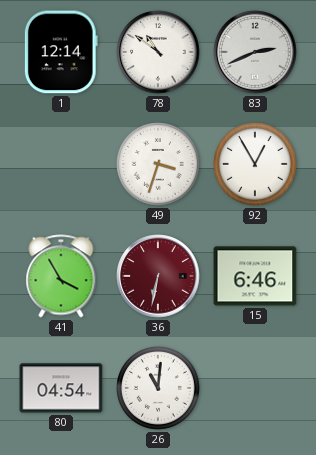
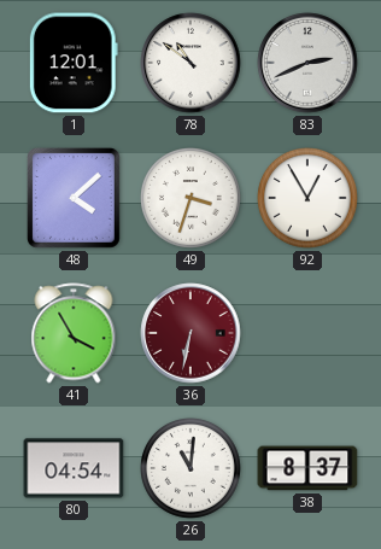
1: 12:14 -> 12:01 (74, 63)
48: none -> 4:08 (75, 199)
15: 6:46 -> none (255, 276)
38: none -> 8:37 (307, 468)
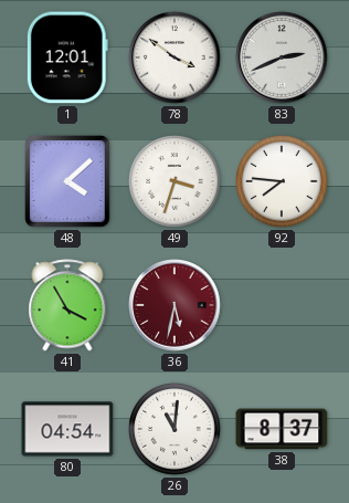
78: 10:51 -> 3:51 (174, 57)
92: 12:55 -> 7:46 (283, 182)
36: 6:32 -> 5:32 (174, 305)
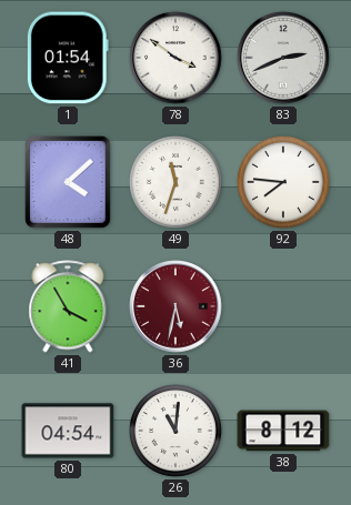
1: 12:01 -> 01:54 (68, 58)
49: 3:33 -> 11:33 (177, 183)
38: 8:37 -> 8:12 (283, 431)
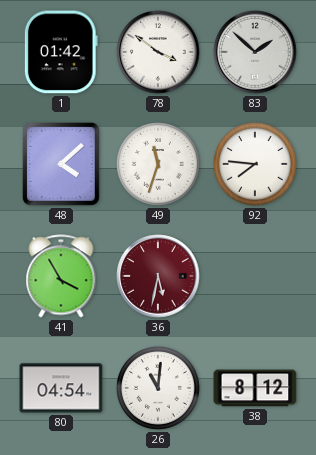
1: 01:54 -> 01:42 (61, 52)
83: 2:41 -> 1:52 (255, 52)
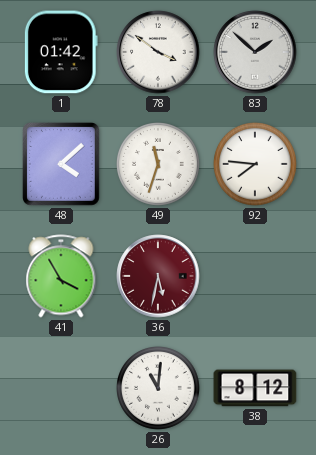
80: 04:54 -> none (61, 388)
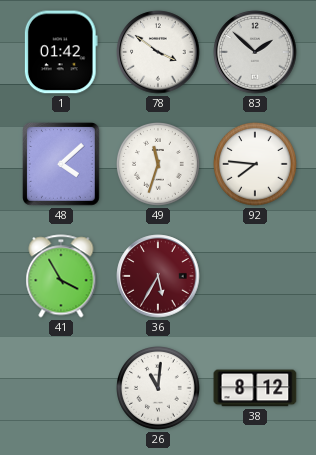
36: 5:32 -> 5:35 (158, 276)
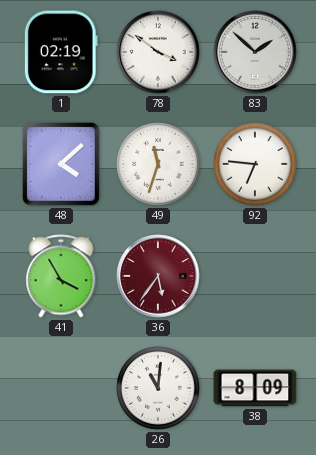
1: 01:42 -> 02:19 (61, 52)
92: 7:46 -> 6:46 (256, 165)
36: 5:35 -> 5:36 (158, 276)
38: 8:12 -> 8:09 (255, 388)
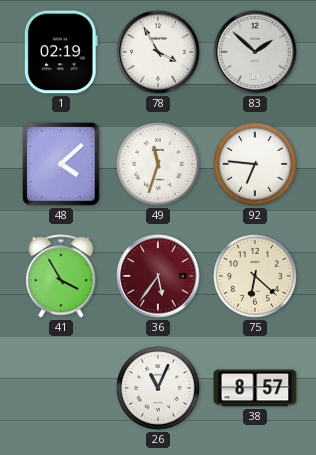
78: 3:51 -> 3:55 (158, 52)
75: none -> 6:22 (256, 277)
26: 11:01 -> 11:04 (159, 389)
38: 8:09 -> 8:57 (255, 388)
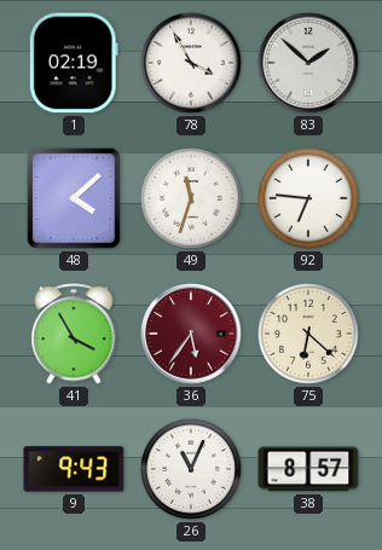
9: none -> 9:43 (74, 469)
